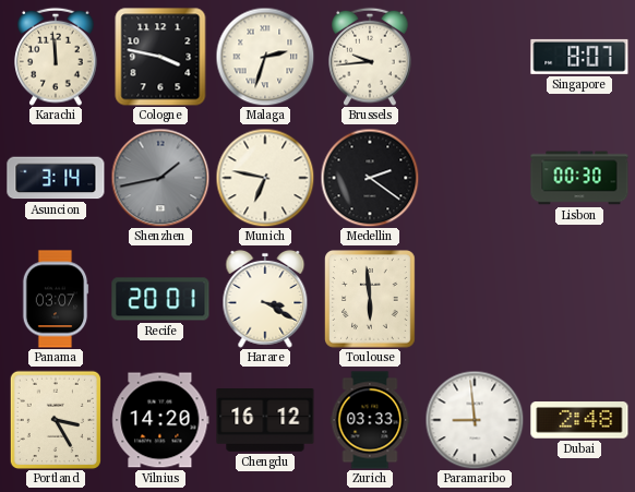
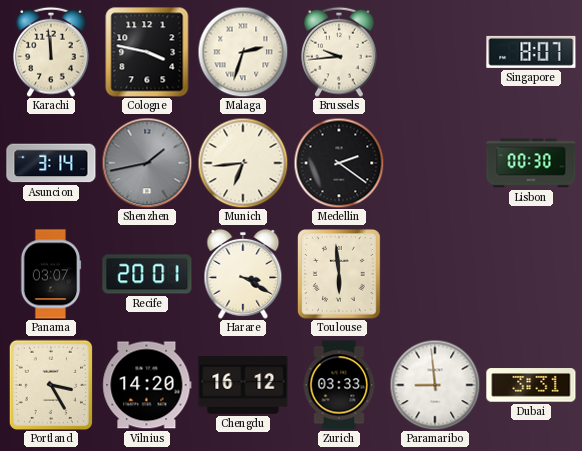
Munich: 6:47 -> 6:44 (243, 163)
Dubai: 2:48 -> 3:31 (531, 385)
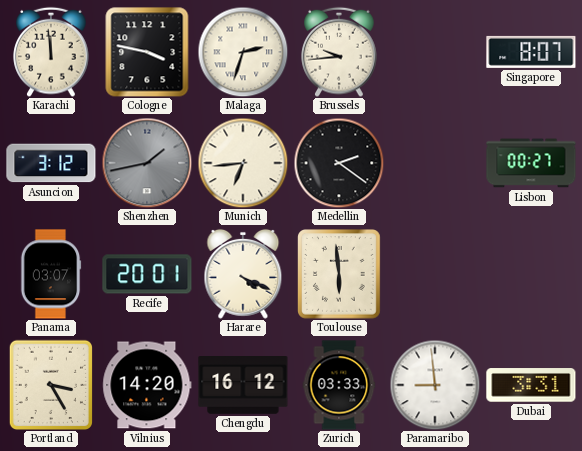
Asuncion: 3:14 -> 3:12 (51, 163)
Lisbon: 00:30 -> 00:27 (531, 163)
Harare: 3:20 -> 4:19 (243, 274)
